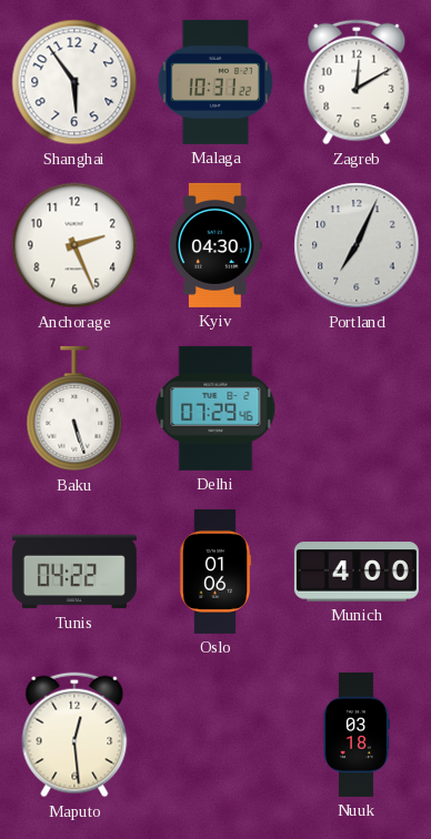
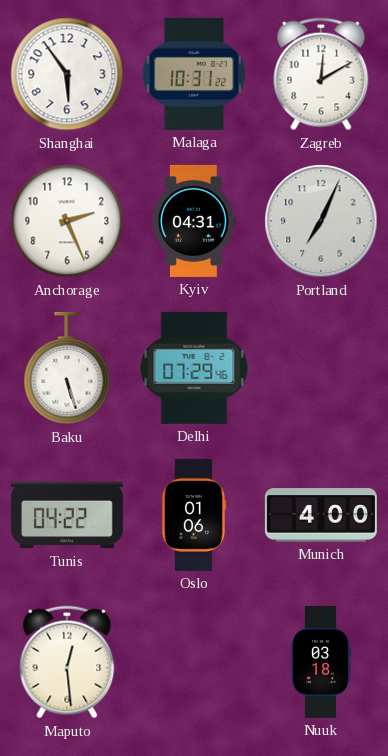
Kyiv: 04:30 -> 04:31 (194, 221)
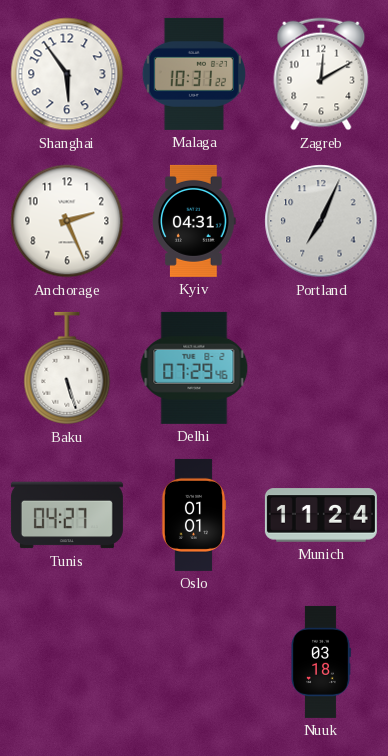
Tunis: 04:22 -> 04:27 (67, 515)
Oslo: 01:06 -> 01:01 (194, 515)
Munich: 4:00 -> 11:24 (321, 515)
Maputo: 12:29 -> none (67, 662)
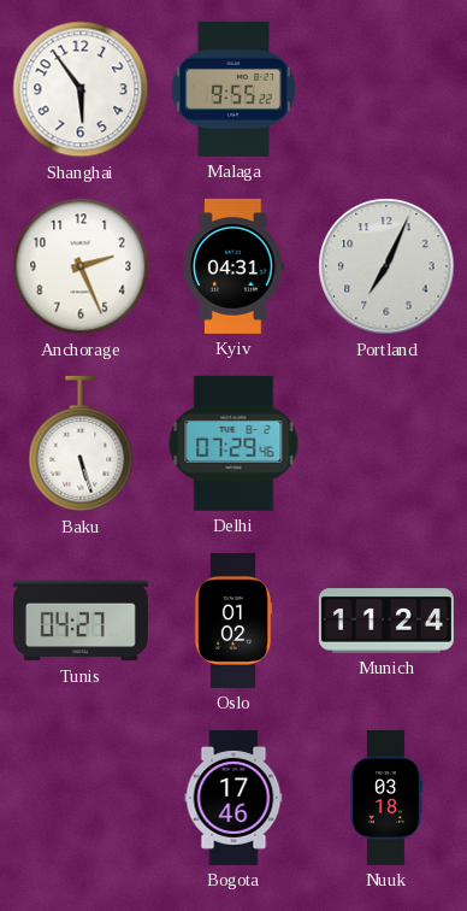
Malaga: 10:31 -> 9:55 (233, 89)
Zagreb: 12:10 -> none (321, 74)
Oslo: 01:01 -> 01:02 (233, 621)
Bogota: none -> 17:46 (233, 798)
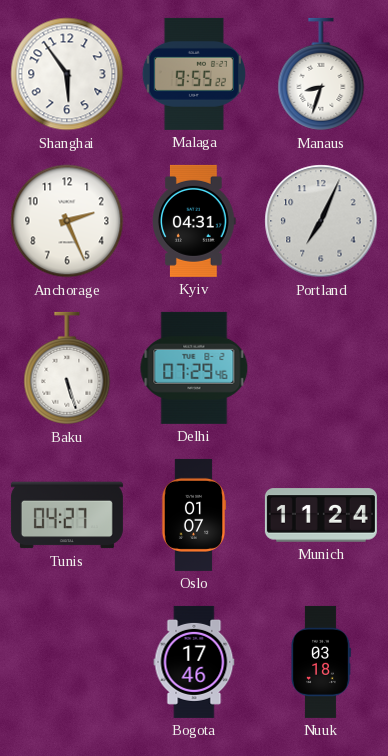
Manaus: none -> 8:33 (321, 74)
Oslo: 01:02 -> 01:07 (194, 515)
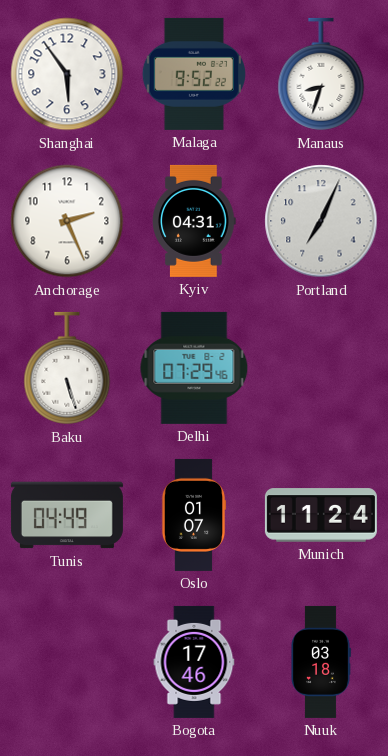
Malaga: 9:55 -> 9:52 (194, 74)
Tunis: 04:27 -> 04:49 (67, 515)
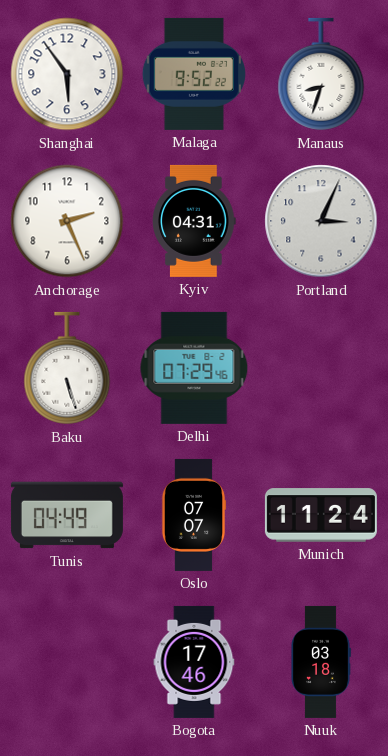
Portland: 7:04 -> 3:04 (321, 221)
Oslo: 01:07 -> 07:07 (194, 515)
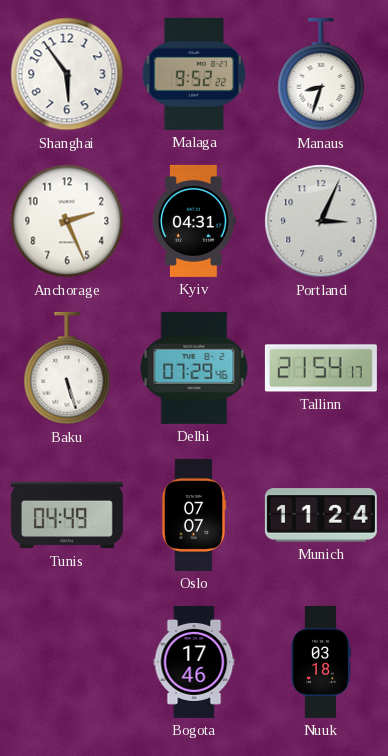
Tallinn: none -> 21:54 (321, 368)
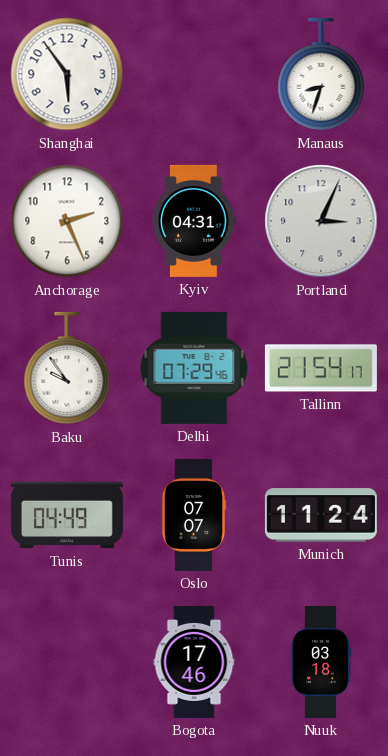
Malaga: 9:52 -> none (194, 74)
Baku: 5:27 -> 9:54 (67, 368)
